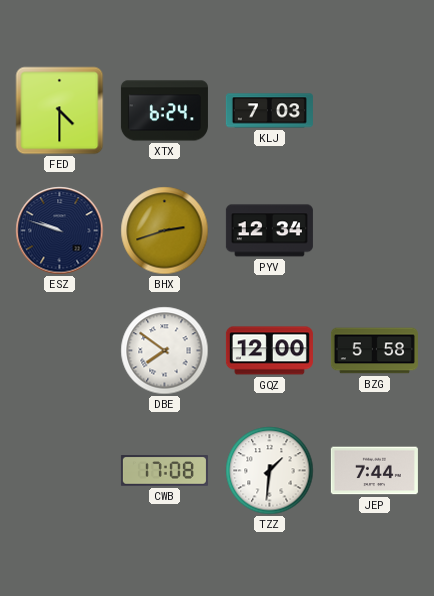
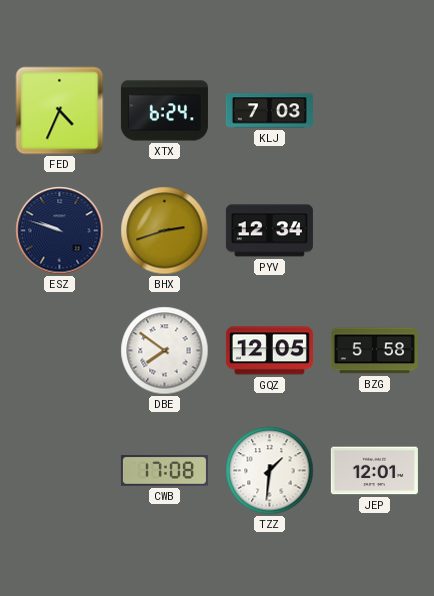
FED: 4:30 -> 4:34 (60, 111)
GQZ: 12:00 -> 12:05 (269, 351)
JEP: 7:44 -> 12:01 (374, 471)
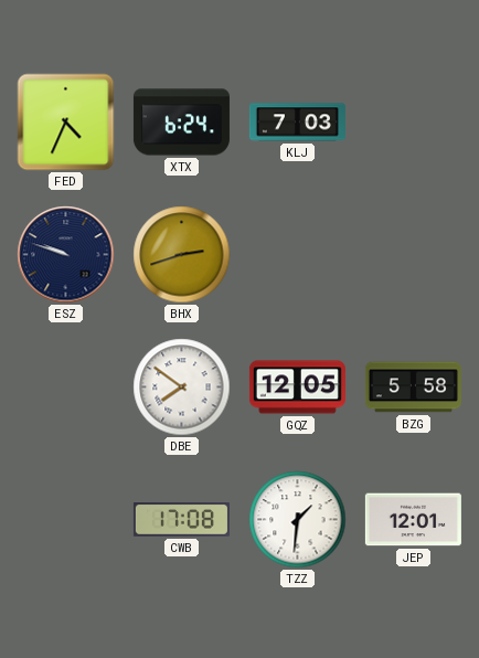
PYV: 12:34 -> none (269, 231)
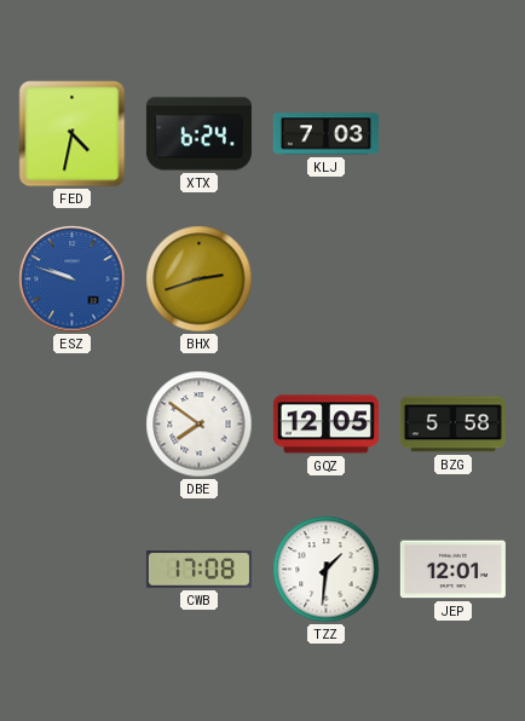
FED: 4:34 -> 4:32 (73, 134)
ESZ dial: navy -> blue (73, 279)
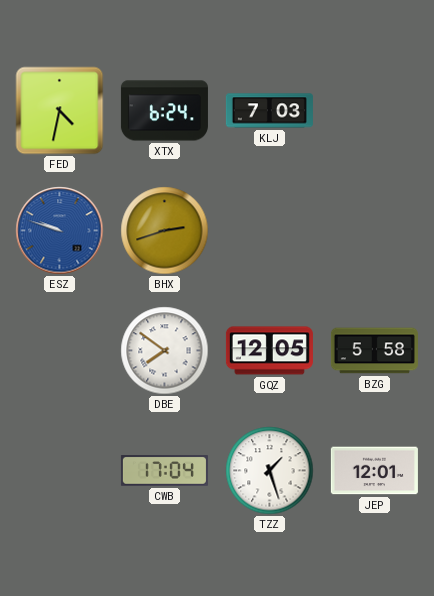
CWB: 17:08 -> 17:04 (164, 471)
TZZ: 1:31 -> 1:27 (270, 471)
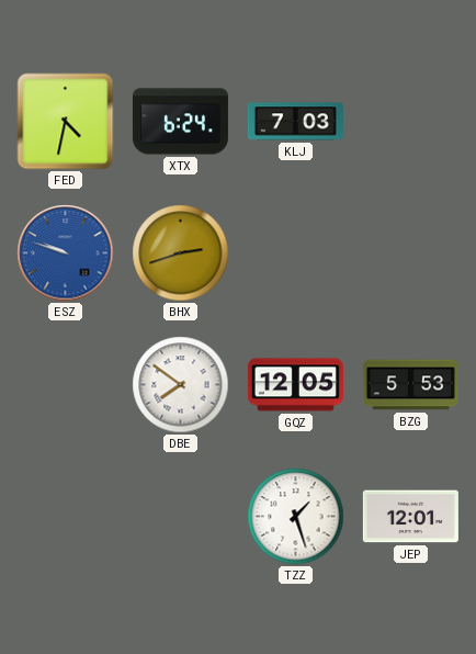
BZG: 5:58 -> 5:53 (410, 385)
CWB: 17:04 -> none (164, 471)
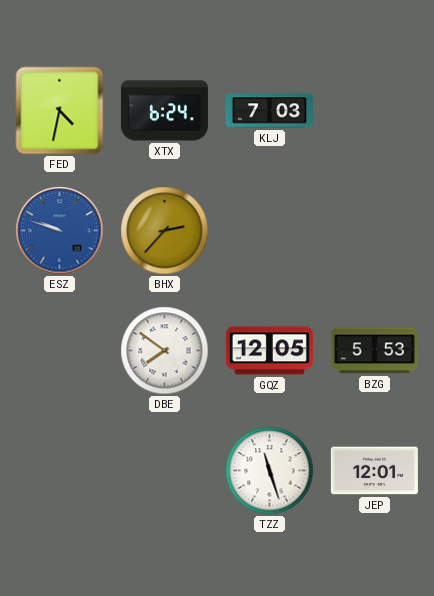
BHX: 2:42 -> 2:37 (165, 231)
TZZ: 1:27 -> 11:27 (270, 471)
